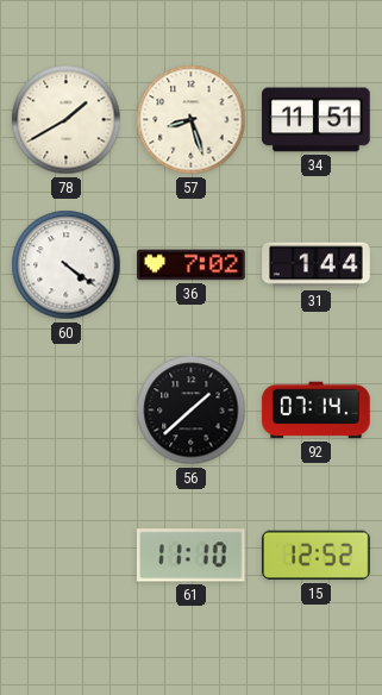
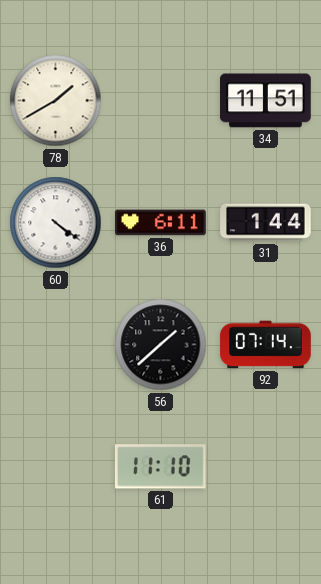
57: 8:27 -> none (192, 120)
36: 7:02 -> 6:11 (161, 223)
15: 12:52 -> none (317, 556)
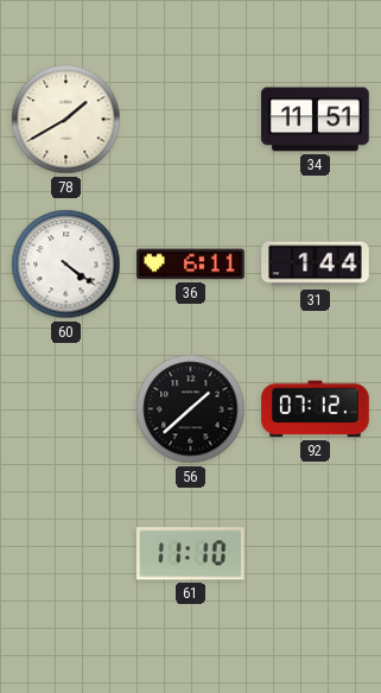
92: 07:14 -> 07:12 (316, 409)
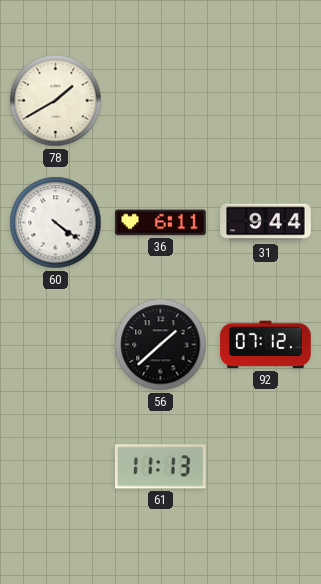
34: 11:51 -> none (316, 120)
31: 1:44 -> 9:44 (266, 223)
61: 11:10 -> 11:13 (160, 467)
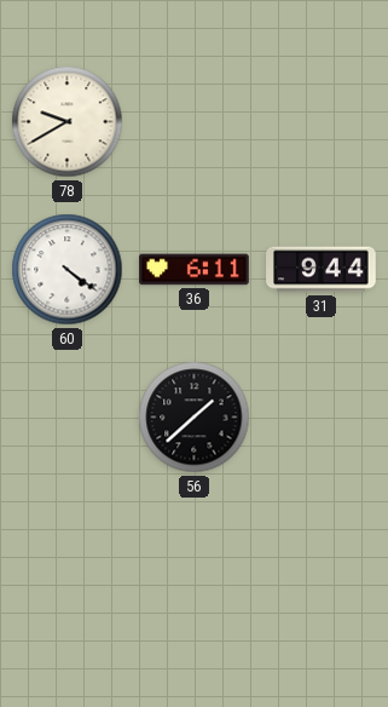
78: 1:40 -> 9:40 (68, 122)
92: 07:12 -> none (266, 345)
61: 11:13 -> none (160, 467)
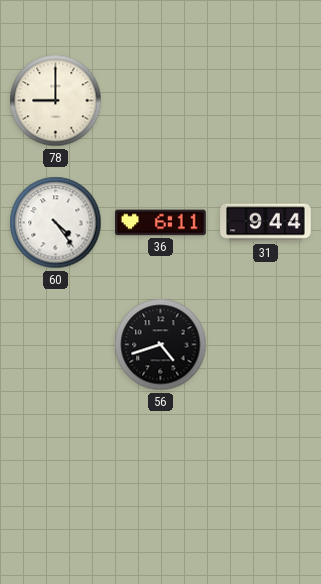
78: 9:40 -> 9:00 (56, 101)
60: 4:21 -> 4:24 (56, 223)
56: 1:38 -> 4:42 (161, 345)
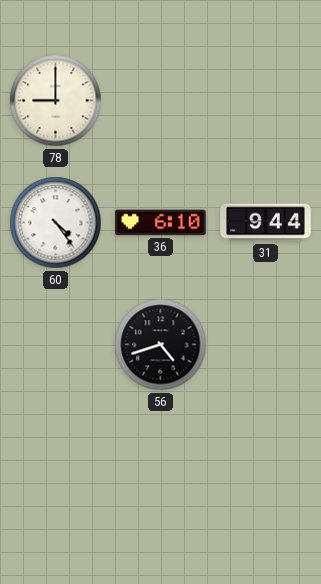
36: 6:11 -> 6:10 (161, 223)
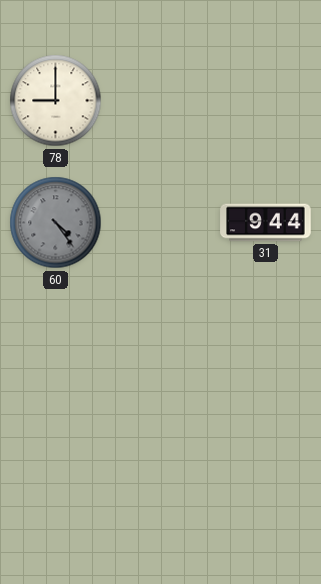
60 dial: white -> grey (56, 223)
36: 6:10 -> none (161, 223)
56: 4:42 -> none (161, 345)
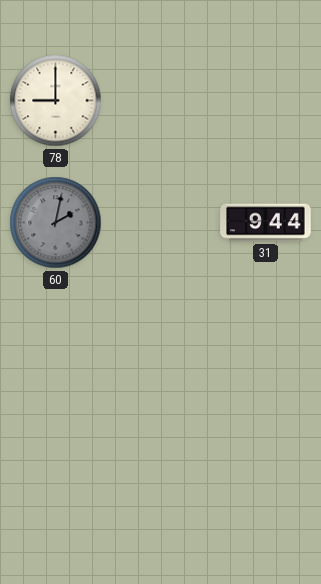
60: 4:24 -> 2:02 (56, 223)
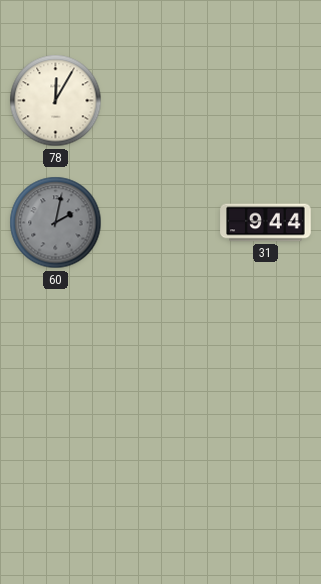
78: 9:00 -> 12:05 (56, 101)
